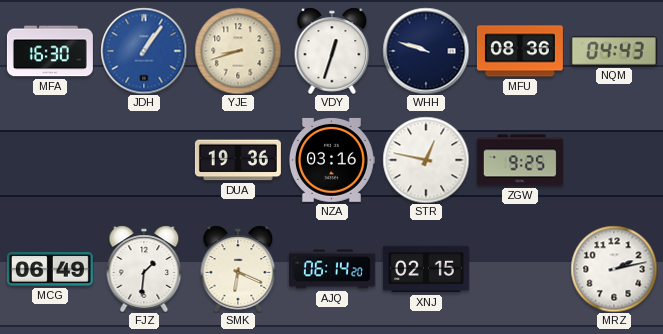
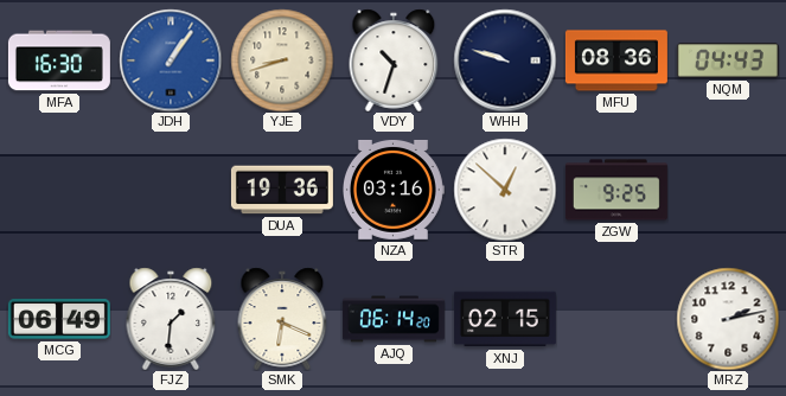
VDY: 12:33 -> 10:33 (394, 60)
STR: 12:47 -> 12:52 (505, 190)
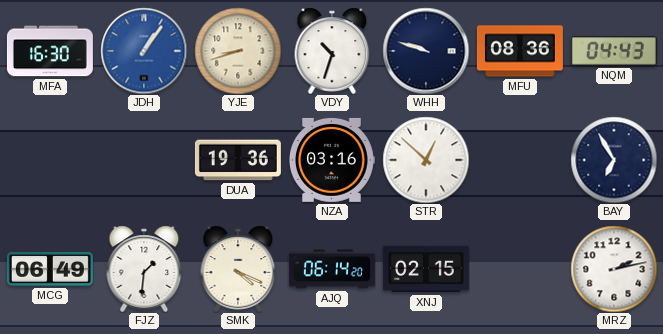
ZGW: 9:25 -> none (616, 190)
BAY: none -> 6:55 (614, 160)
SMK: 6:19 -> 4:19 (238, 269)
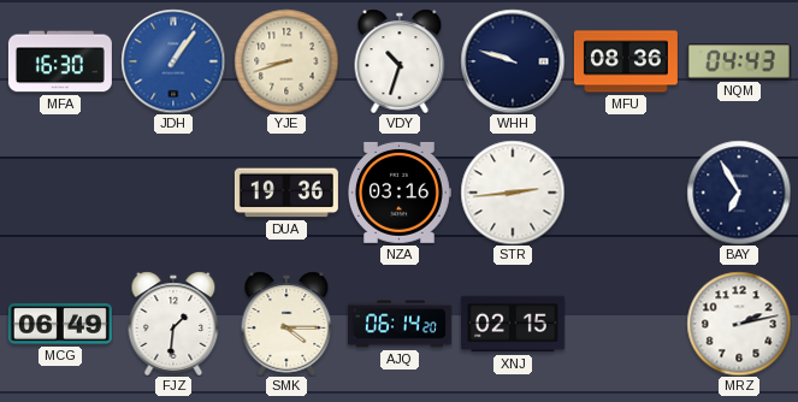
STR: 12:52 -> 2:44 (513, 193)
SMK: 4:19 -> 4:15 (286, 324)
